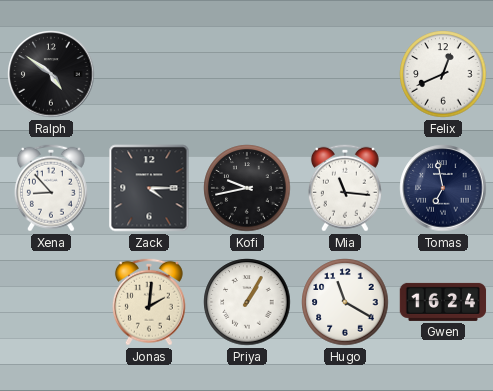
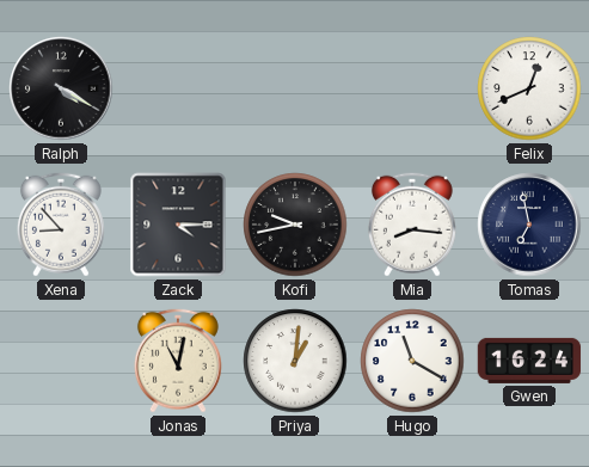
Ralph: 4:51 -> 4:20 (61, 88)
Mia: 11:16 -> 8:16 (412, 225)
Jonas: 2:01 -> 11:02 (178, 361)
Priya: 1:05 -> 1:01 (295, 361)
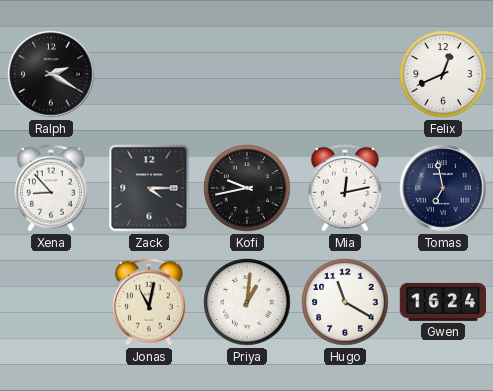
Ralph: 4:20 -> 2:20 (51, 74)
Mia: 8:16 -> 12:13 (345, 188)
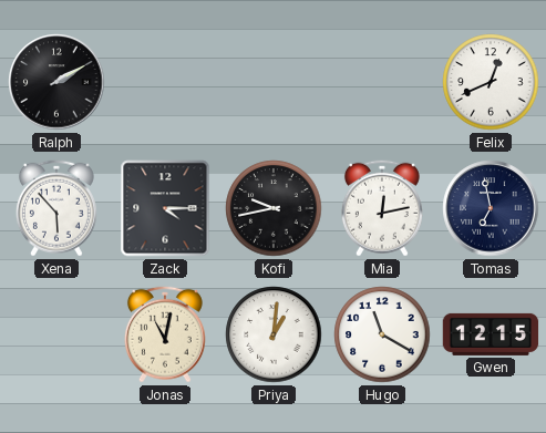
Ralph: 2:20 -> 2:10 (56, 82)
Xena: 8:53 -> 5:53 (56, 208)
Gwen: 16:24 -> 12:15 (491, 334)
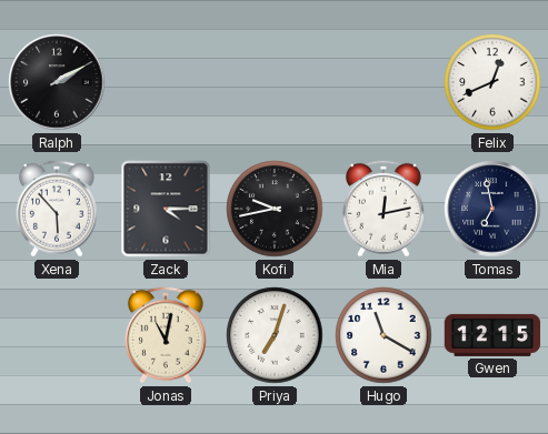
Priya: 1:01 -> 7:03 (275, 335)
